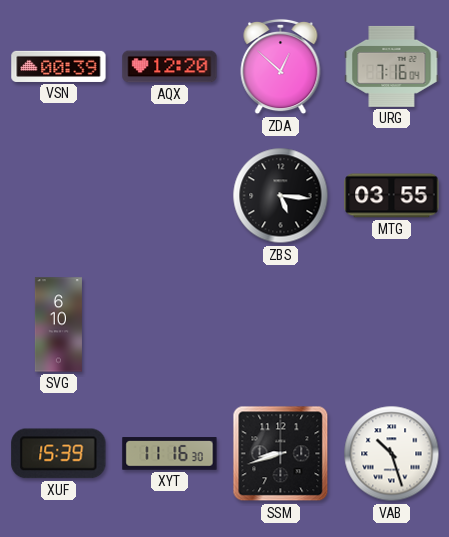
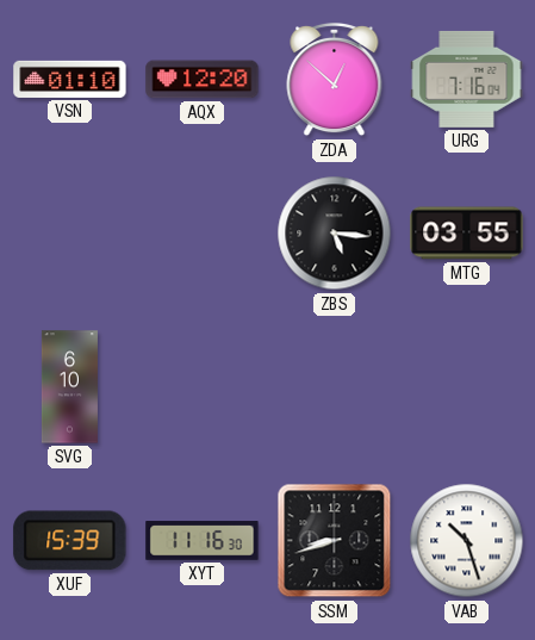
VSN: 00:39 -> 01:10 (70, 79)
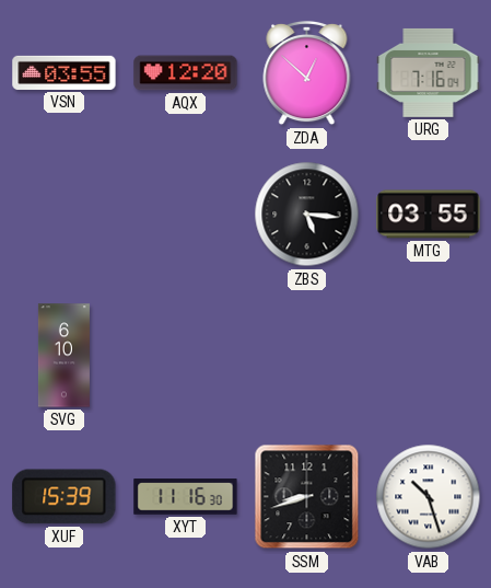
VSN: 01:10 -> 03:55 (65, 72)
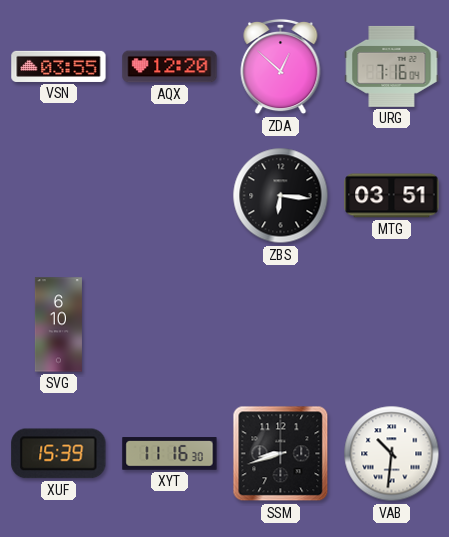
ZBS: 5:16 -> 6:16 (281, 196)
MTG: 03:55 -> 03:51 (392, 196)
VAB: 10:27 -> 10:31 (392, 454)
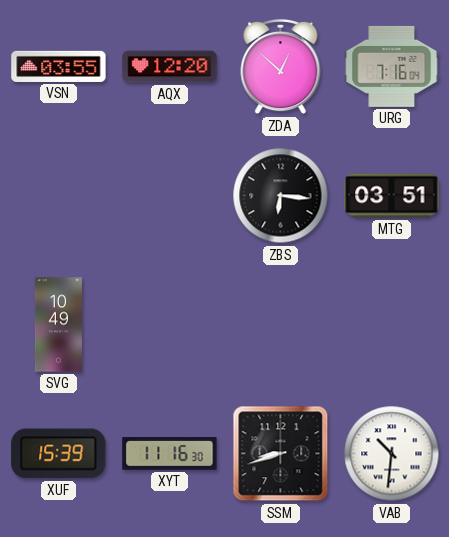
SVG: 6:10 -> 10:49 (58, 325)
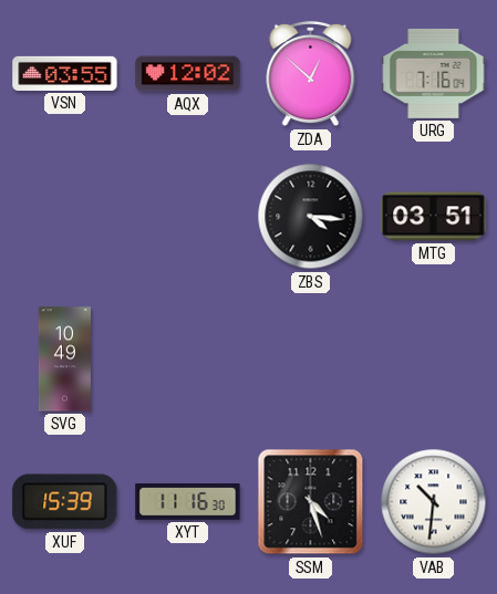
AQX: 12:20 -> 12:02 (188, 74)
ZBS: 6:16 -> 4:16 (311, 217)
SSM: 8:42 -> 4:27 (311, 502)
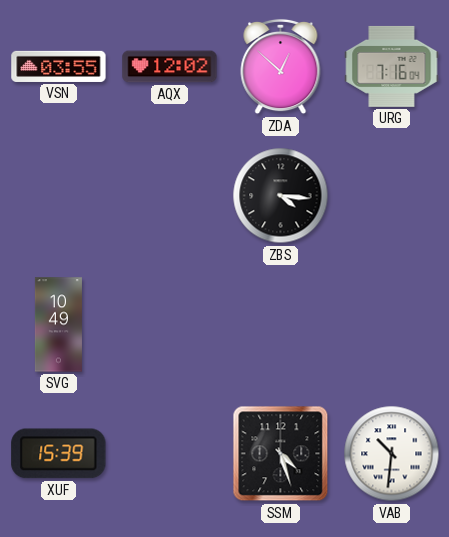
MTG: 03:51 -> none (434, 217)
XYT: 11:16 -> none (188, 502)
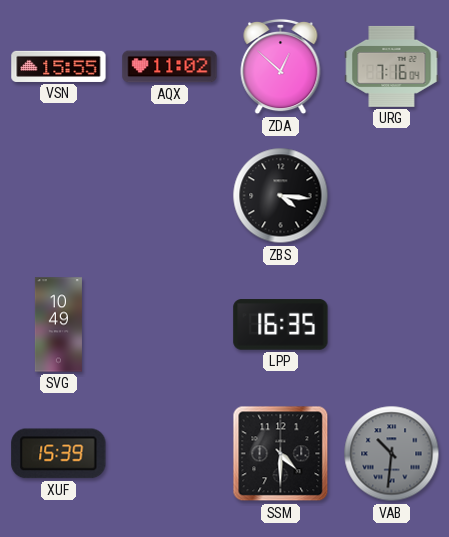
VSN: 03:55 -> 15:55 (59, 66)
AQX: 12:02 -> 11:02 (170, 67)
LPP: none -> 16:35 (281, 325)
SSM: 4:27 -> 4:30 (281, 454)
VAB dial: white -> grey (392, 454)
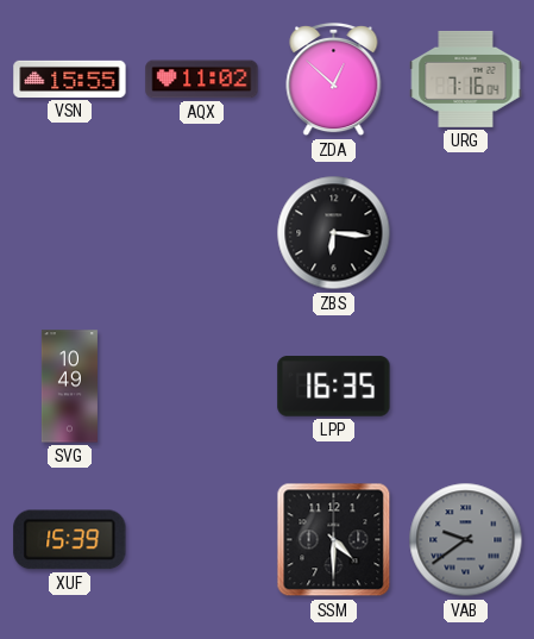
ZBS: 4:16 -> 6:16 (334, 233)
VAB: 10:31 -> 9:39 (466, 540)
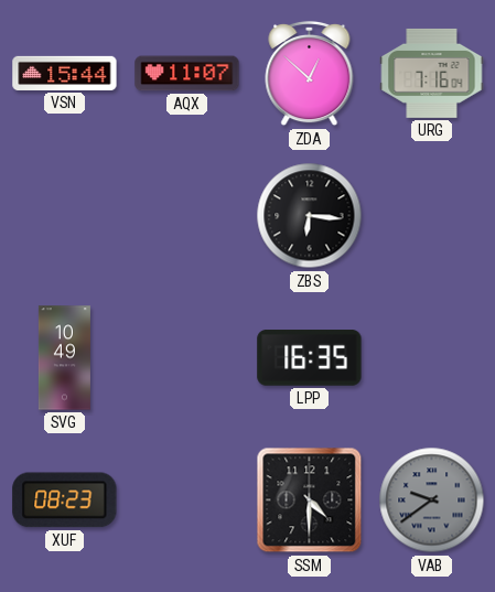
VSN: 15:55 -> 15:44 (65, 73)
AQX: 11:02 -> 11:07 (187, 74)
XUF: 15:39 -> 08:23 (65, 500)
